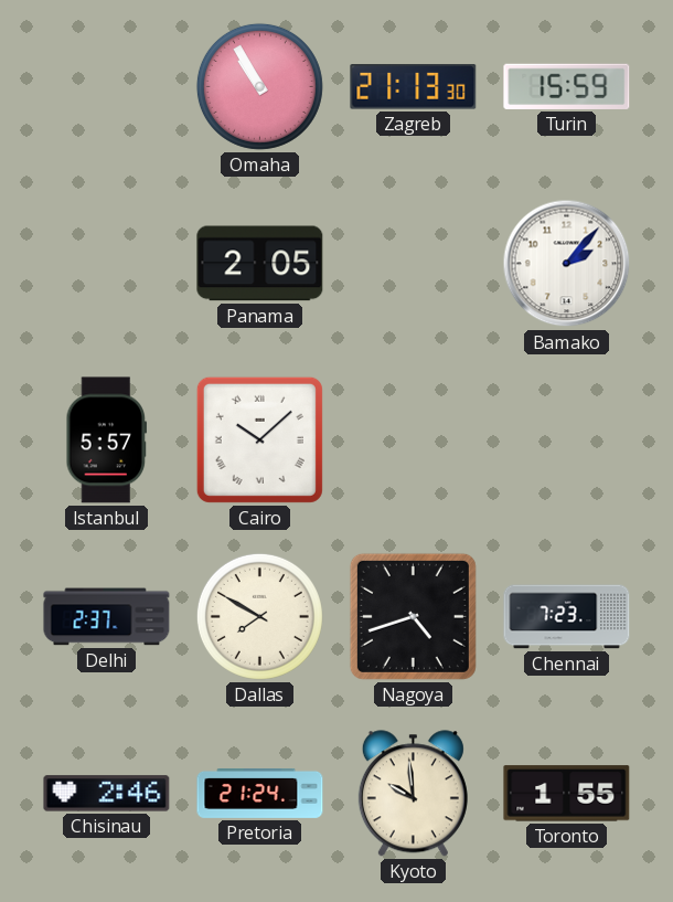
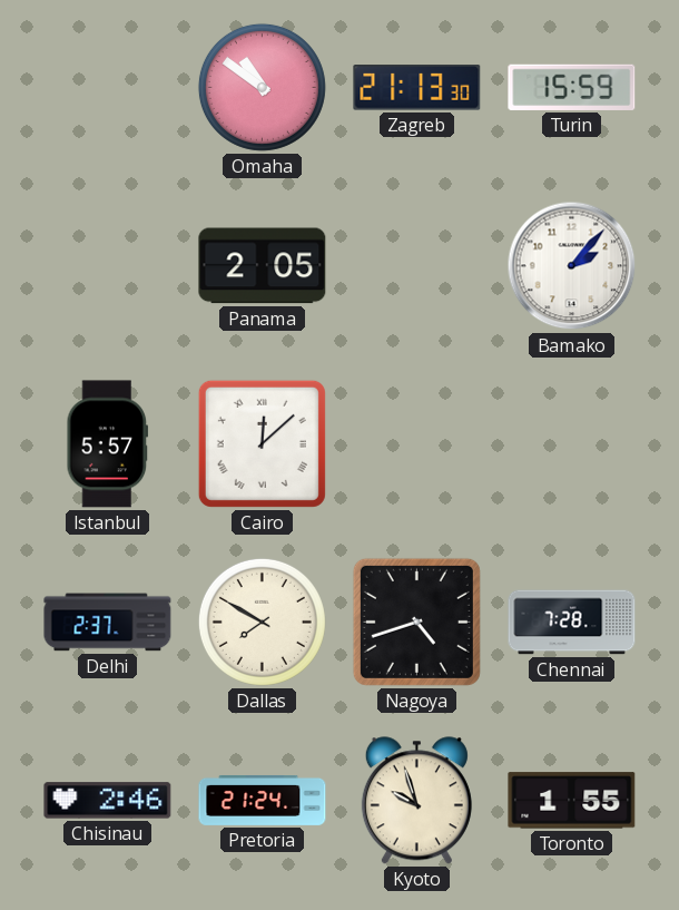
Omaha: 10:55 -> 10:51 (262, 87)
Cairo: 10:08 -> 12:08 (262, 443)
Chennai: 7:23 -> 7:28 (572, 623)
Kyoto: 9:59 -> 9:57 (416, 801)
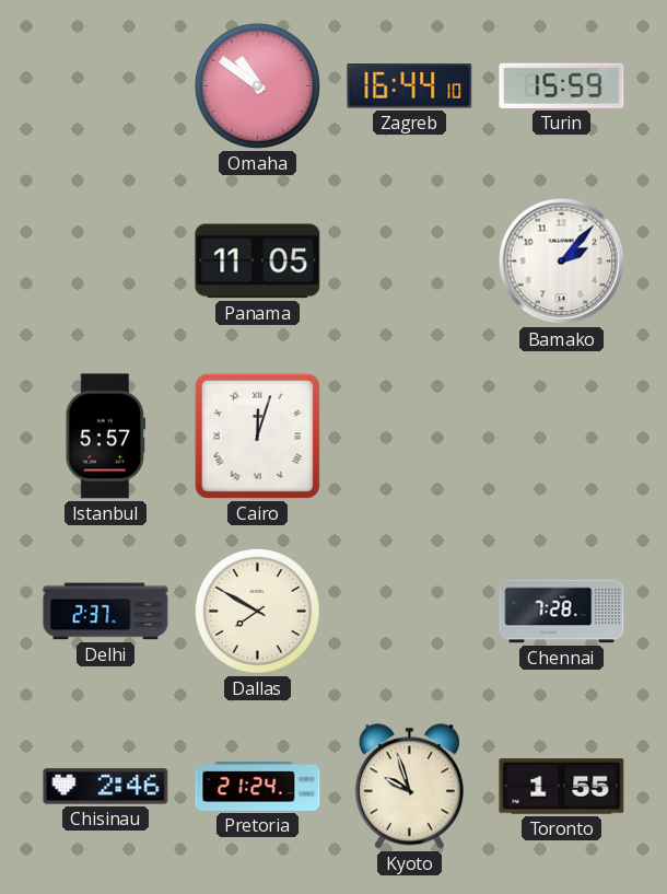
Zagreb: 21:13 -> 16:44 (410, 86)
Panama: 2:05 -> 11:05 (258, 262)
Cairo: 12:08 -> 12:03 (257, 436)
Nagoya: 4:42 -> none (416, 622)
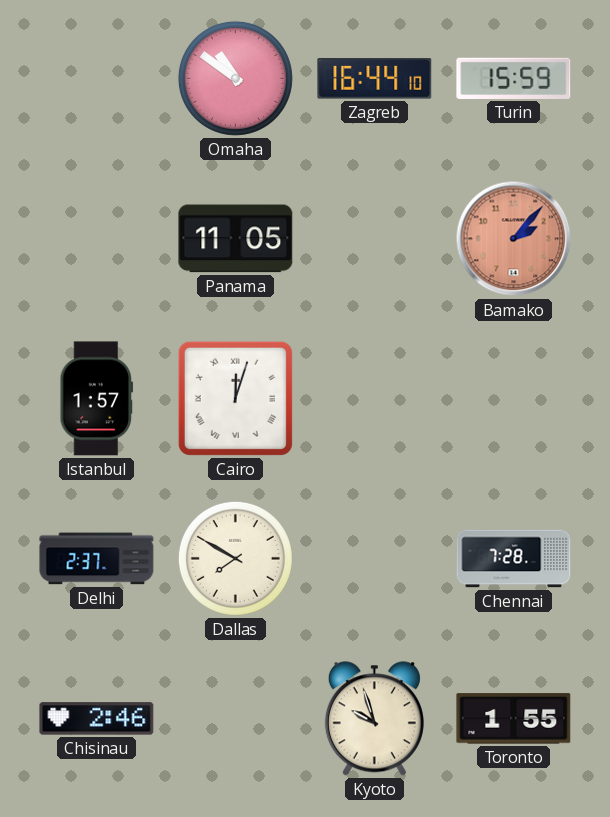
Bamako dial: white -> salmon (514, 239)
Istanbul: 5:57 -> 1:57 (97, 399)
Pretoria: 21:24 -> none (258, 786)
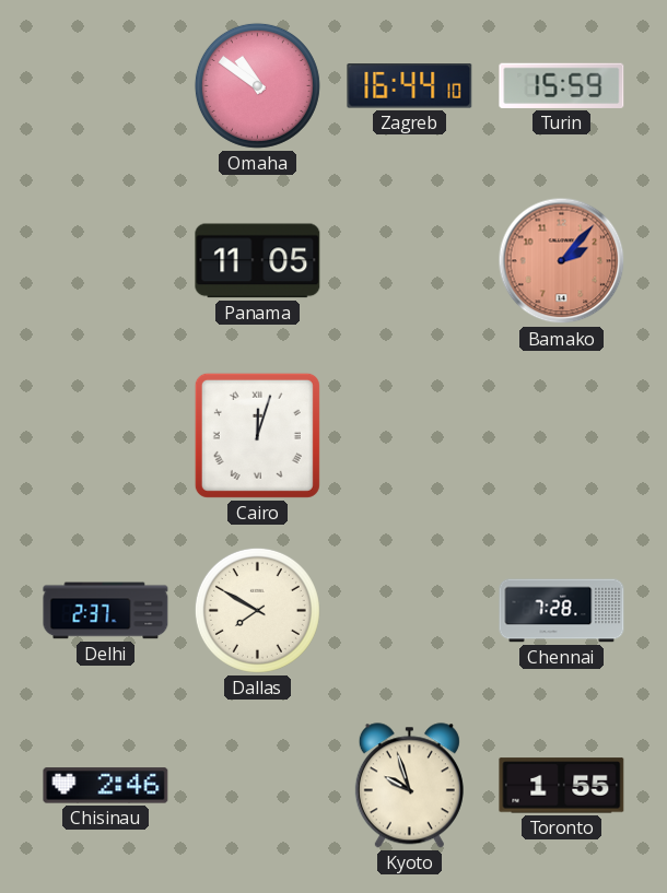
Istanbul: 1:57 -> none (97, 399)
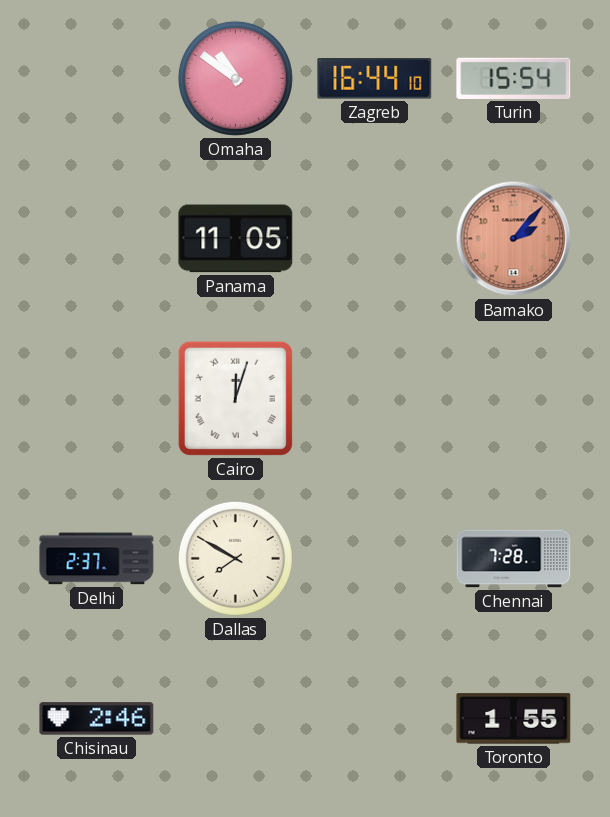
Turin: 15:59 -> 15:54 (514, 78)
Kyoto: 9:57 -> none (409, 786)
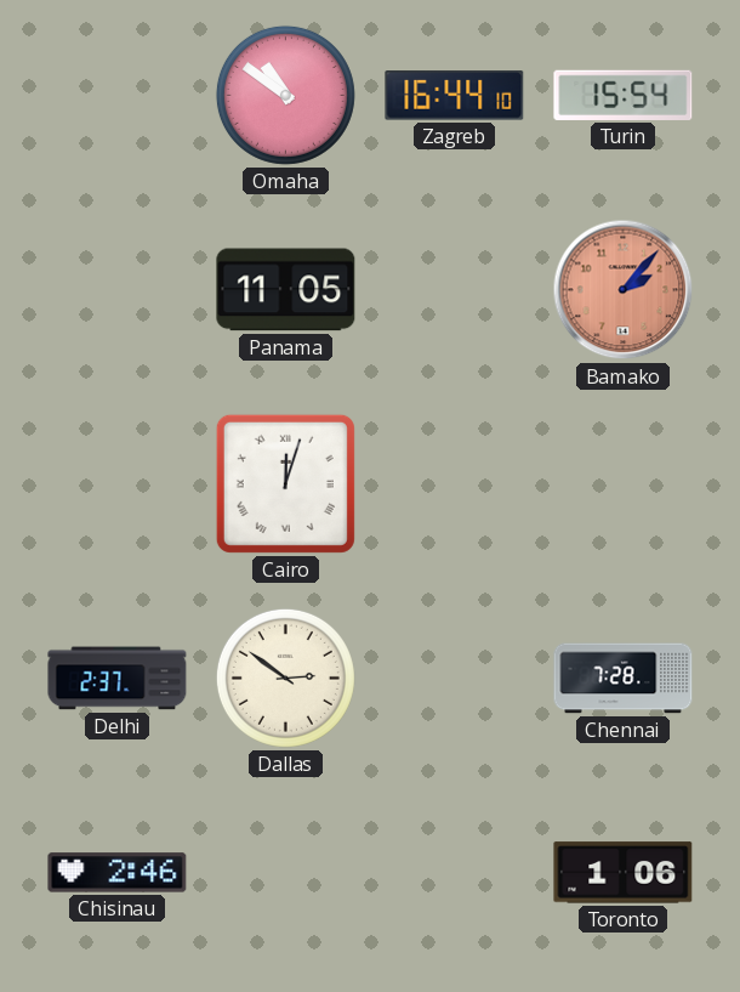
Dallas: 7:50 -> 2:51 (285, 678)
Toronto: 1:55 -> 1:06 (624, 873)
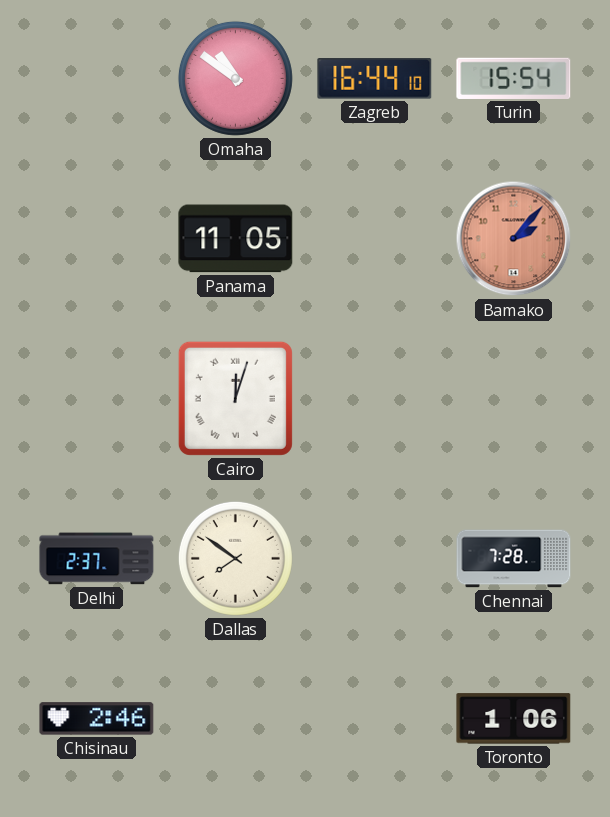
Dallas: 2:51 -> 7:51 (235, 558)
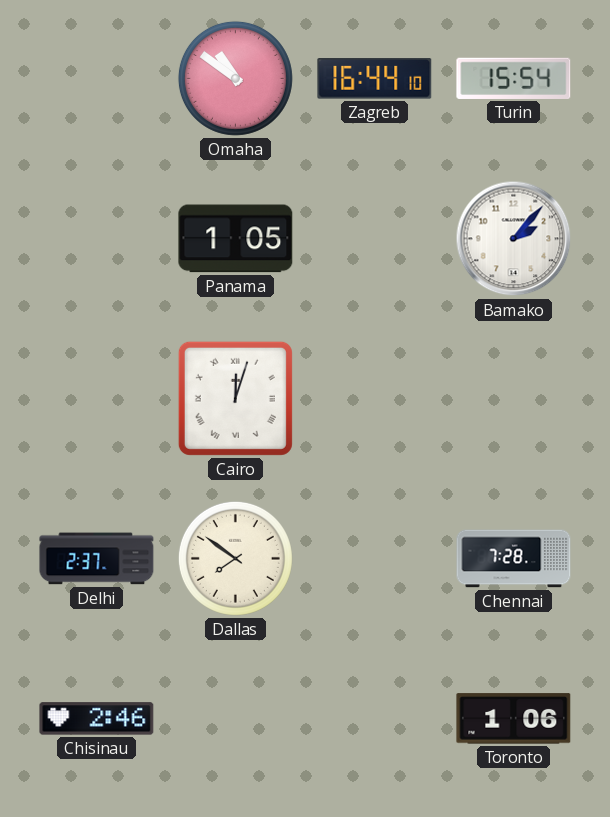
Panama: 11:05 -> 1:05 (236, 239)
Bamako dial: salmon -> white (514, 239)
